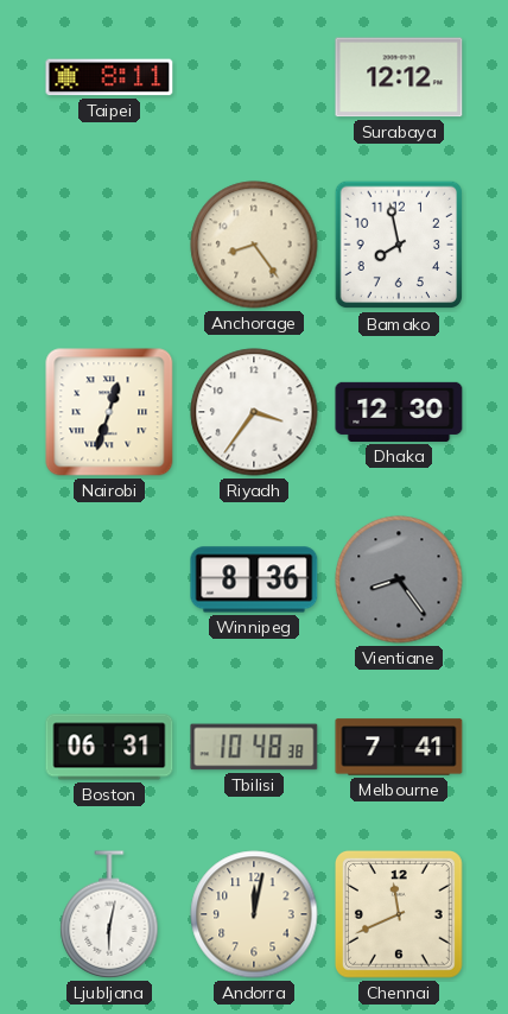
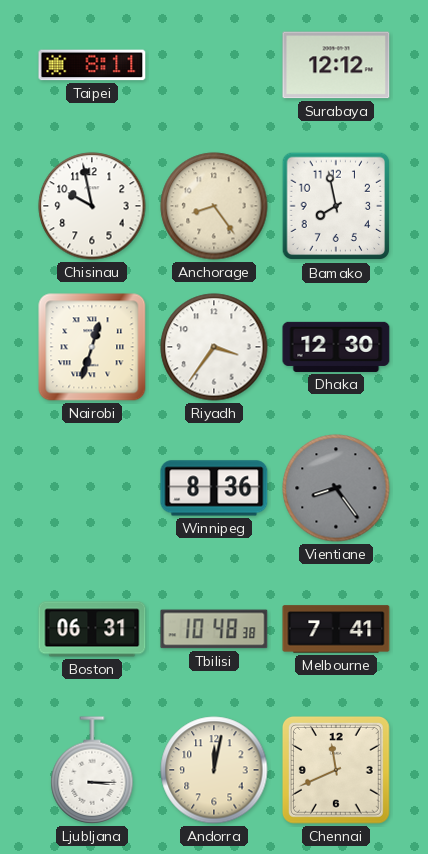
Chisinau: none -> 9:58 (92, 206)
Ljubljana: 6:02 -> 3:15 (92, 770)
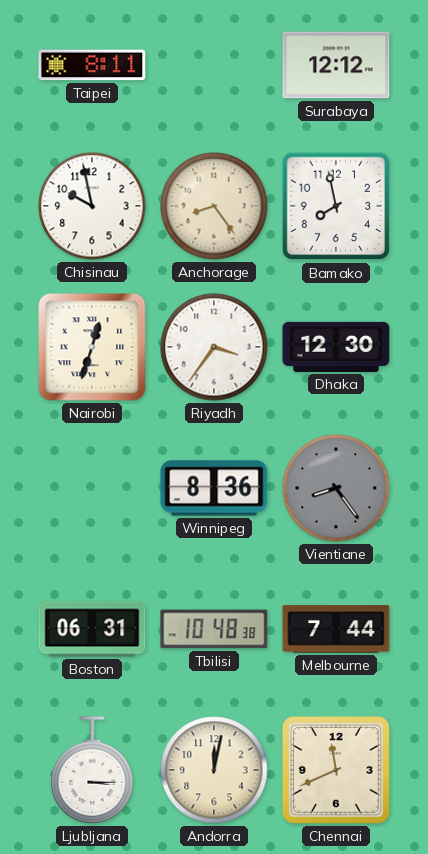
Melbourne: 7:41 -> 7:44 (336, 629)
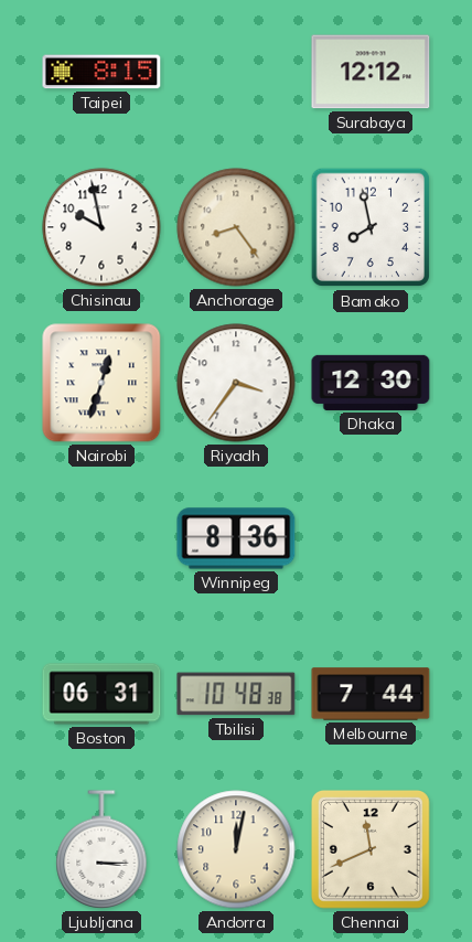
Taipei: 8:11 -> 8:15 (101, 72)
Vientiane: 8:24 -> none (336, 488)
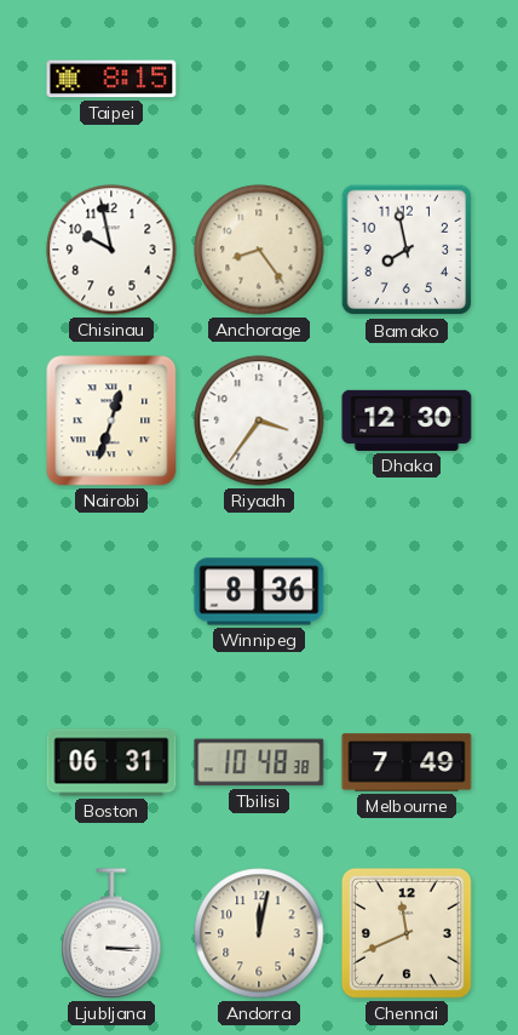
Surabaya: 12:12 -> none (371, 72)
Melbourne: 7:44 -> 7:49 (407, 762)
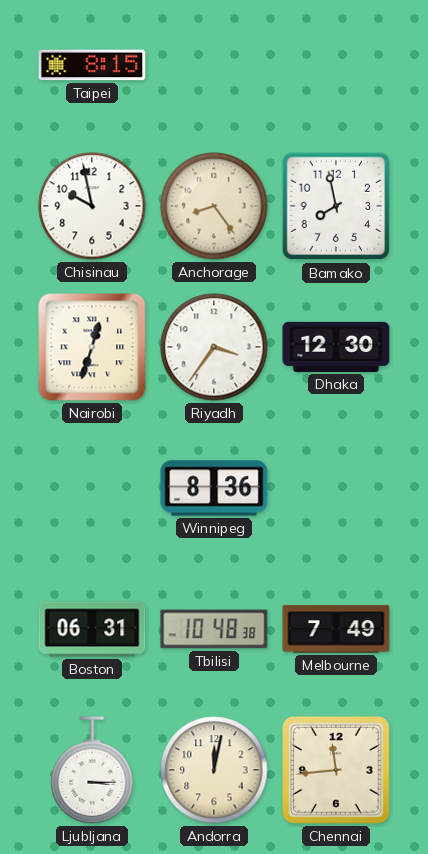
Chennai: 11:41 -> 11:44 (337, 771)
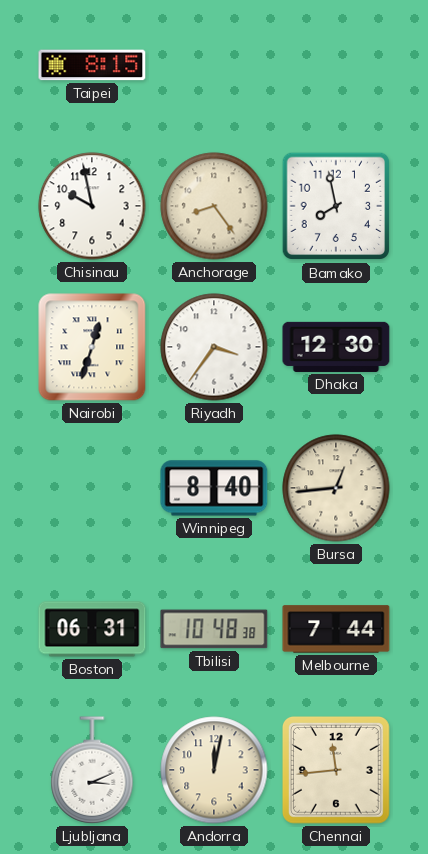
Winnipeg: 8:36 -> 8:40 (214, 488)
Bursa: none -> 12:44 (336, 488)
Melbourne: 7:49 -> 7:44 (336, 629)
Ljubljana: 3:15 -> 3:11 (92, 770)
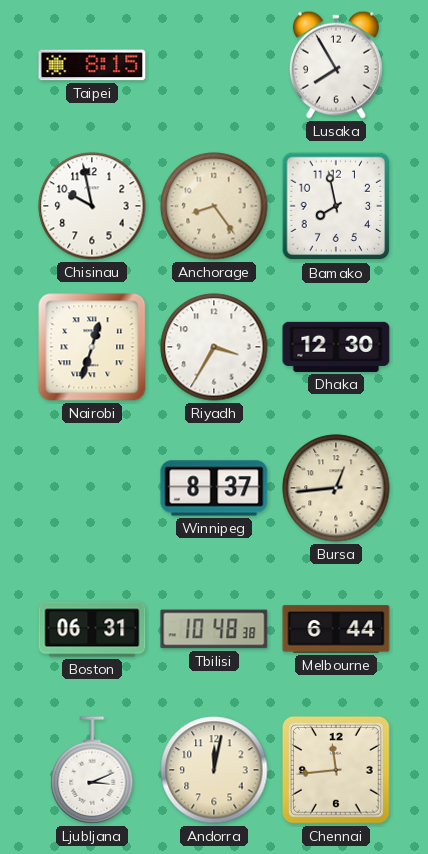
Lusaka: none -> 7:55 (336, 65)
Riyadh: 3:36 -> 3:35 (214, 347)
Winnipeg: 8:40 -> 8:37 (214, 488)
Melbourne: 7:44 -> 6:44 (336, 629)
